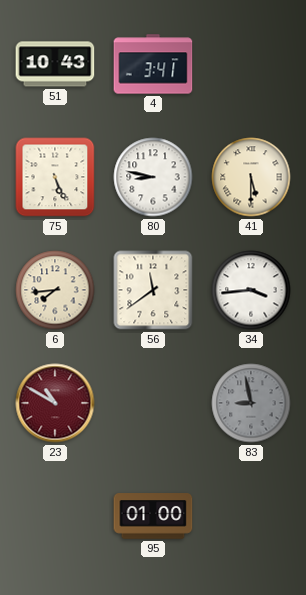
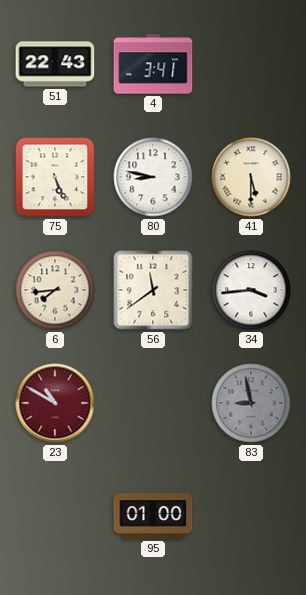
51: 10:43 -> 22:43 (55, 64)
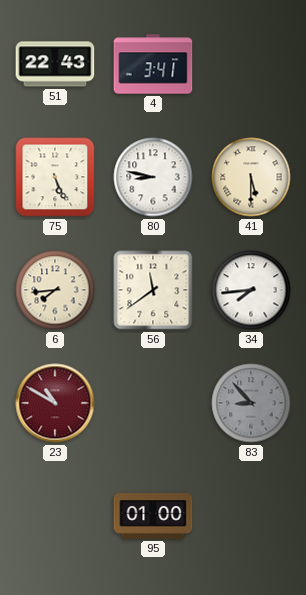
34: 3:44 -> 7:44 (251, 290)
83: 8:58 -> 8:53 (251, 403)
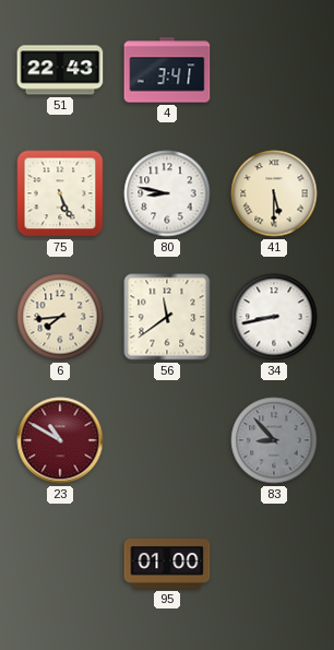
34: 7:44 -> 8:43 (274, 317)
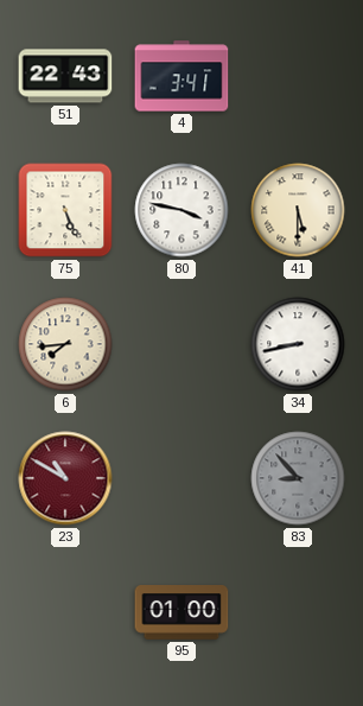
80: 8:47 -> 3:47 (181, 210)
56: 11:39 -> none (167, 317)
